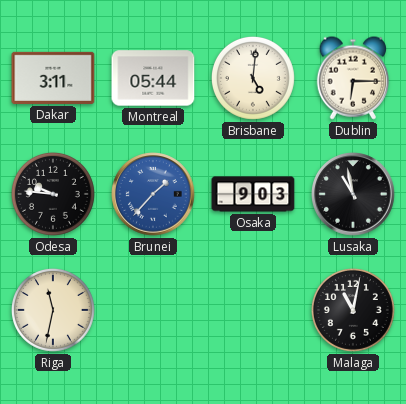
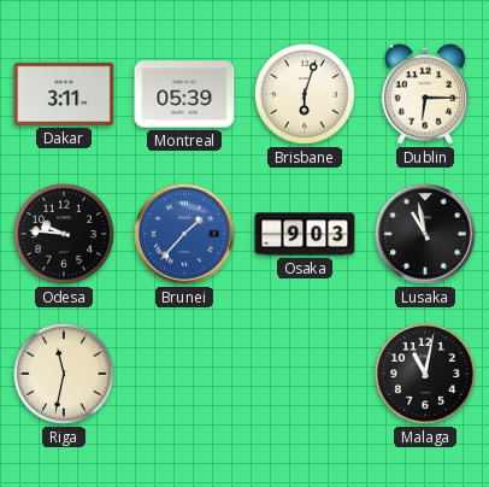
Montreal: 05:44 -> 05:39 (184, 94)
Brisbane: 5:01 -> 6:03 (305, 94)
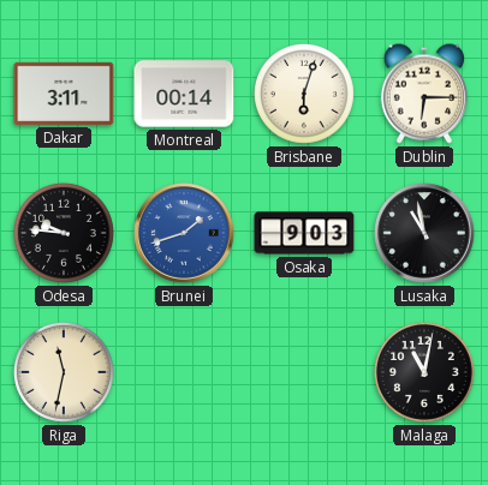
Montreal: 05:39 -> 00:14 (184, 94)
Brunei: 1:37 -> 1:42 (184, 233)
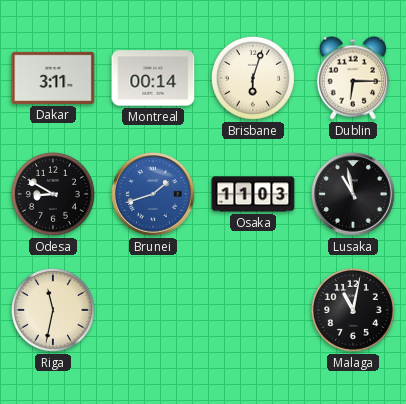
Odesa: 9:46 -> 8:50 (53, 194)
Osaka: 9:03 -> 11:03 (253, 194)
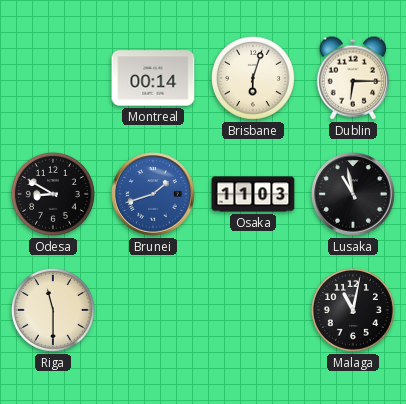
Dakar: 3:11 -> none (53, 78)
Riga: 11:32 -> 11:30 (53, 310)
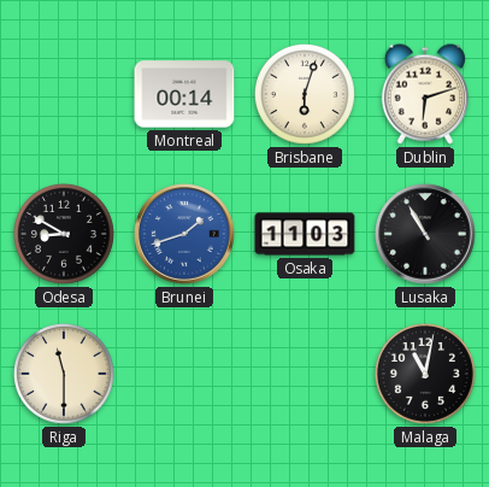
Dublin: 6:15 -> 6:12 (424, 94)
Lusaka: 10:58 -> 10:55 (425, 234)
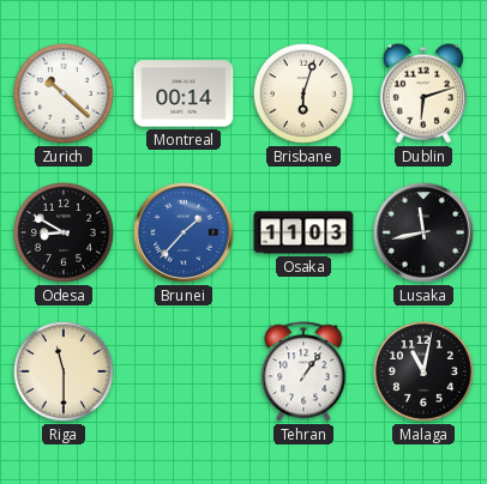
Zurich: none -> 10:22 (64, 93)
Brunei: 1:42 -> 1:37 (184, 232)
Lusaka: 10:55 -> 11:43 (423, 232)
Tehran: none -> 1:06 (303, 371)
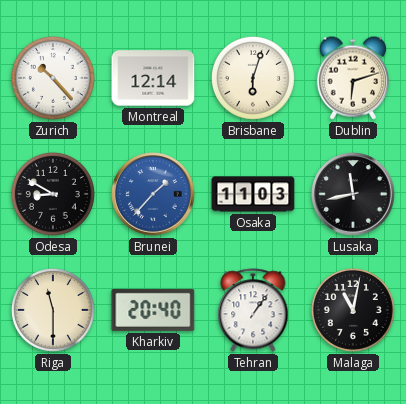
Zurich: 10:22 -> 10:23 (53, 78)
Montreal: 00:14 -> 12:14 (153, 78)
Kharkiv: none -> 20:40 (153, 310)
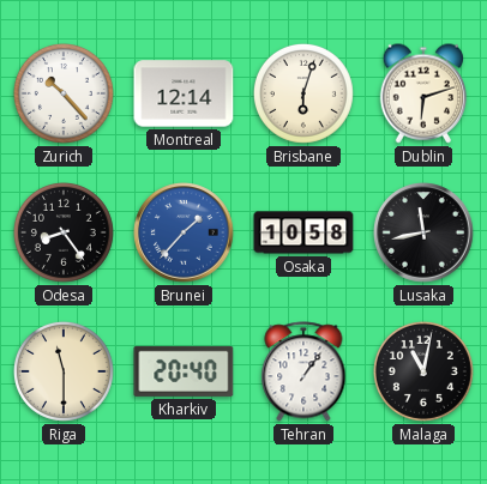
Odesa: 8:50 -> 8:24 (64, 232)
Osaka: 11:03 -> 10:58 (303, 232)
